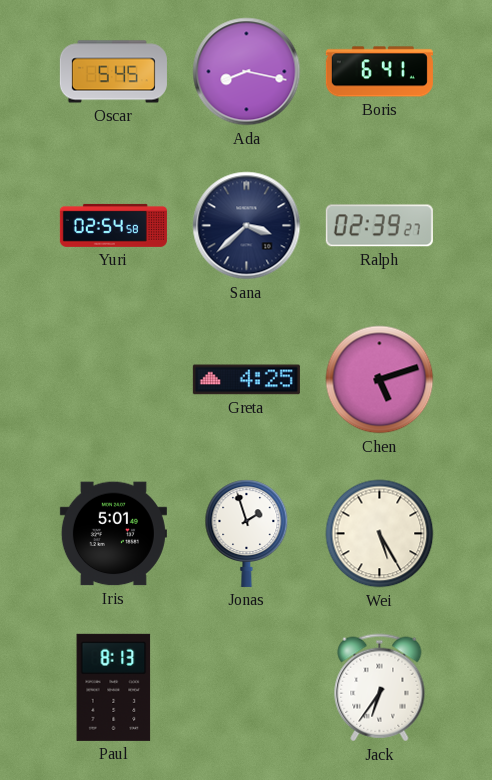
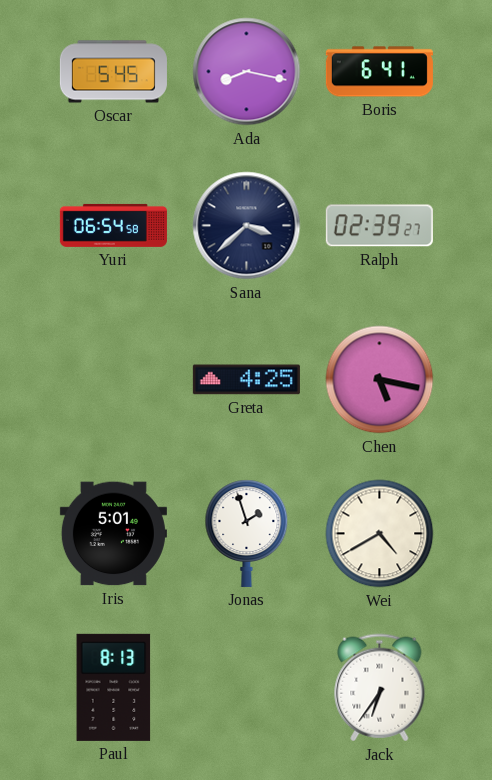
Yuri: 02:54 -> 06:54 (113, 225)
Chen: 5:12 -> 5:17 (380, 380)
Wei: 5:25 -> 4:40 (380, 534)
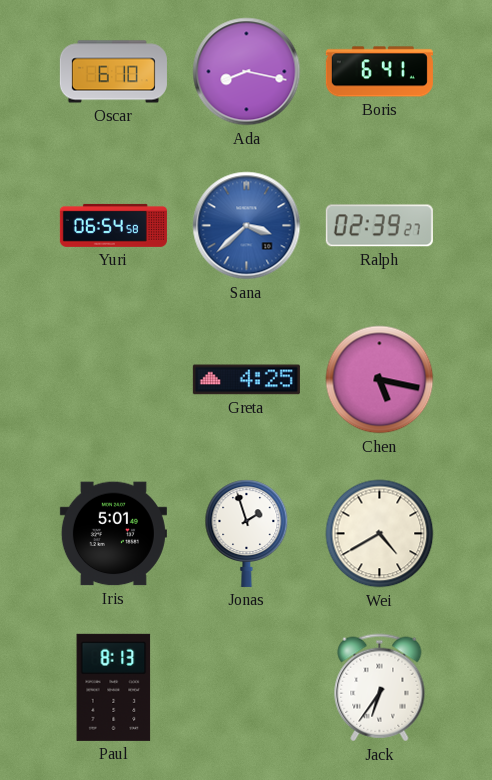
Oscar: 5:45 -> 6:10 (113, 72)
Sana dial: navy -> blue (247, 226)
